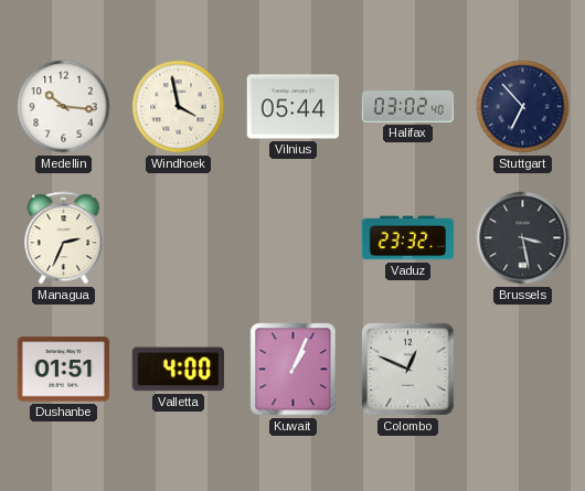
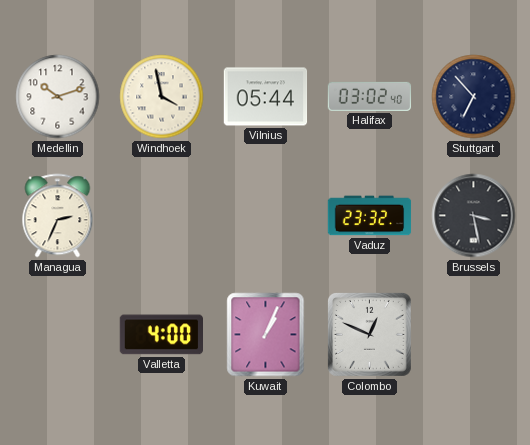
Medellin: 10:16 -> 10:12 (58, 97)
Dushanbe: 01:51 -> none (64, 370)
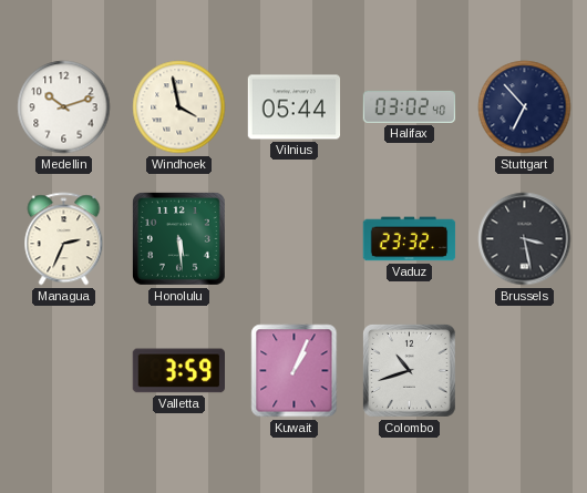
Honolulu: none -> 5:29 (178, 238)
Valletta: 4:00 -> 3:59 (178, 371)
Colombo: 12:49 -> 10:42 (409, 370)
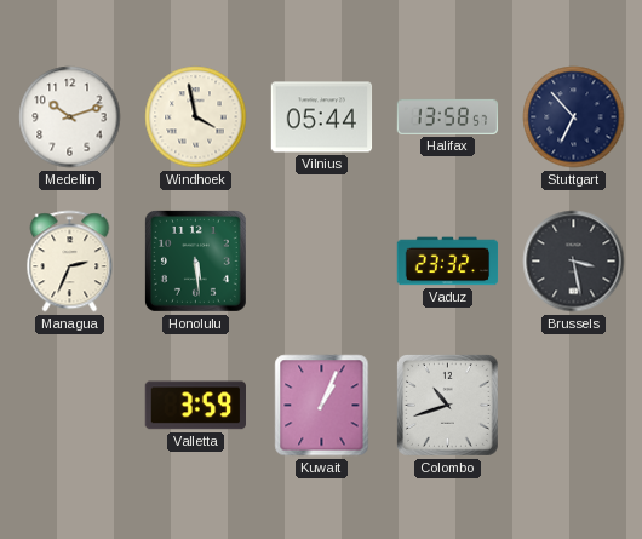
Halifax: 03:02 -> 13:58 (448, 116)
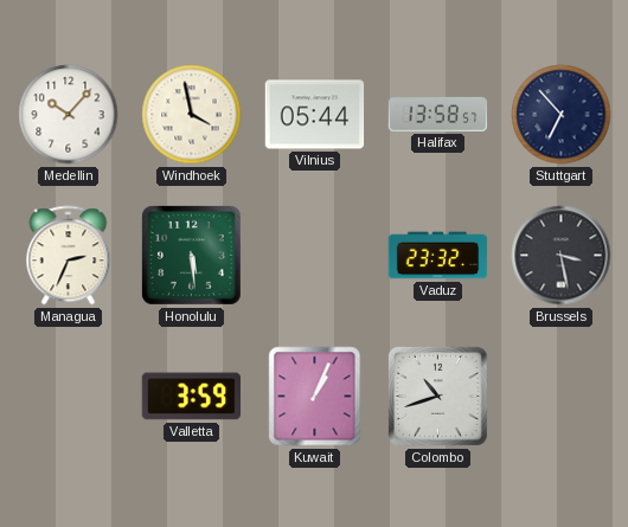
Medellin: 10:12 -> 10:07 (69, 115)
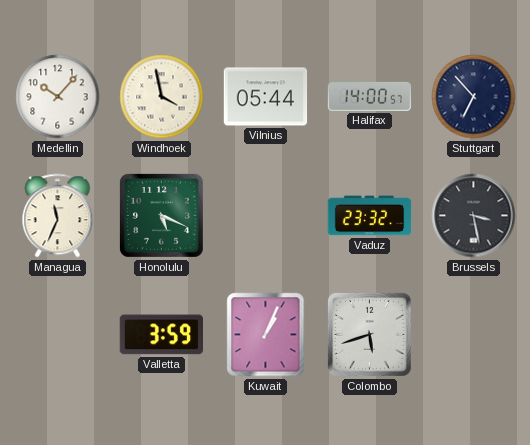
Halifax: 13:58 -> 14:00 (370, 96)
Managua: 2:34 -> 11:34 (58, 216)
Honolulu: 5:29 -> 5:19 (161, 215)
Colombo: 10:42 -> 5:42 (369, 334)
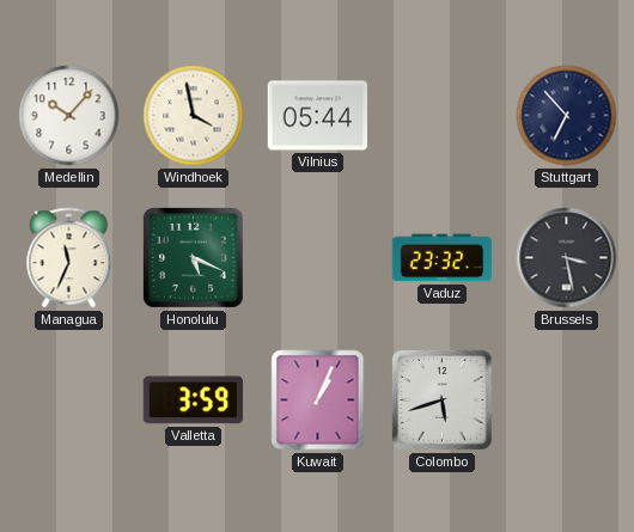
Halifax: 14:00 -> none (370, 96)
